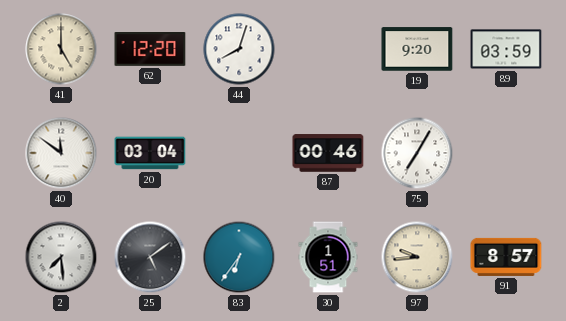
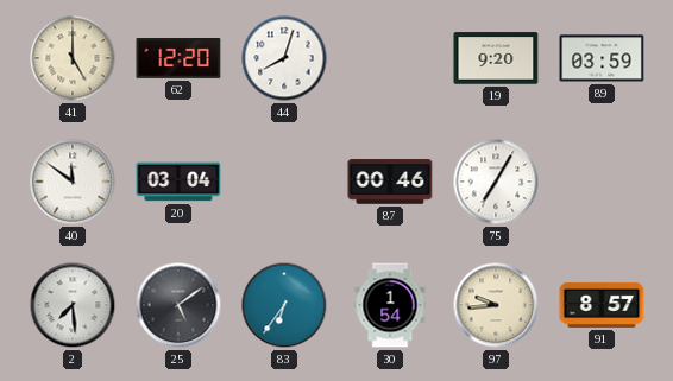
30: 1:51 -> 1:54 (390, 305)
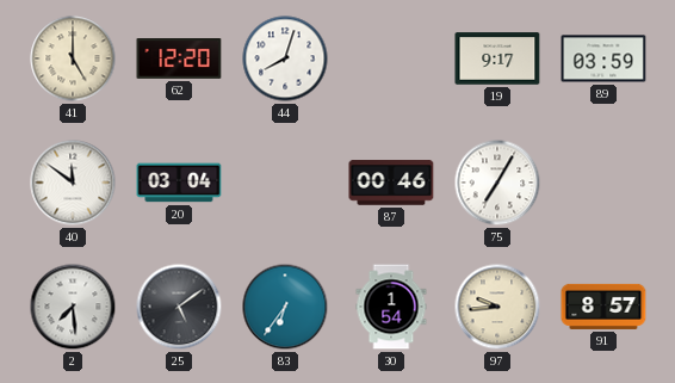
19: 9:20 -> 9:17 (497, 58)
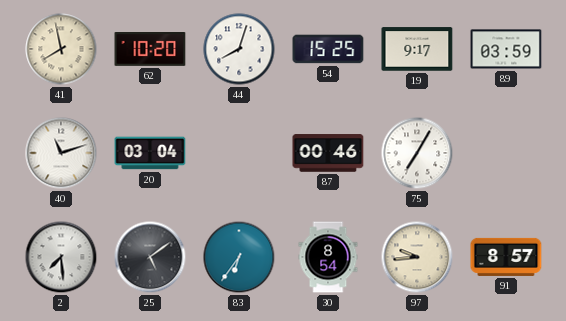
41: 5:00 -> 7:58 (61, 49)
62: 12:20 -> 10:20 (150, 49)
54: none -> 15:25 (328, 49)
40: 11:51 -> 11:12 (61, 153)
30: 1:54 -> 8:54 (328, 257)
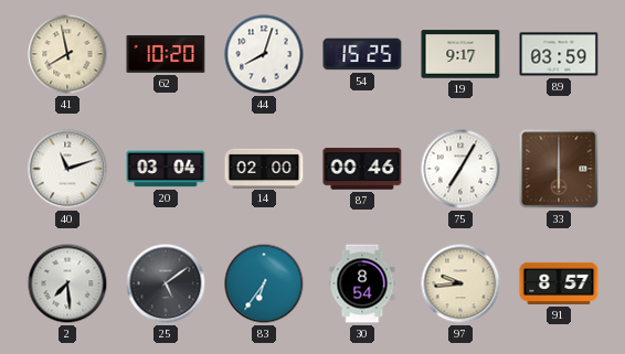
14: none -> 02:00 (264, 168)
33: none -> 6:00 (559, 169)
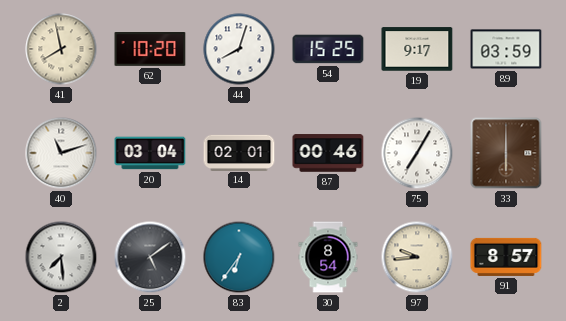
14: 02:00 -> 02:01 (239, 152)
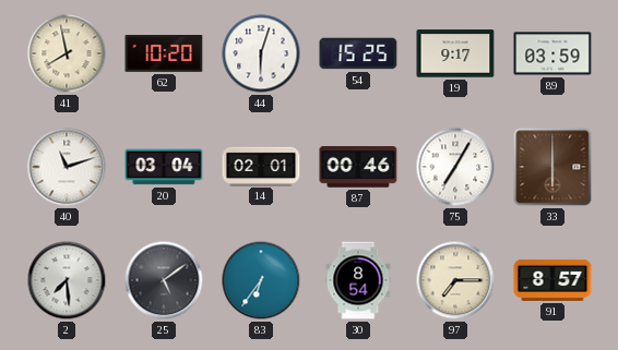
44: 8:03 -> 6:03 (261, 53)
97: 9:44 -> 7:15 (455, 280)
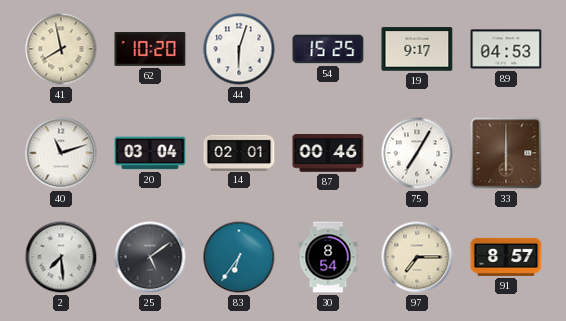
89: 03:59 -> 04:53 (506, 49)
